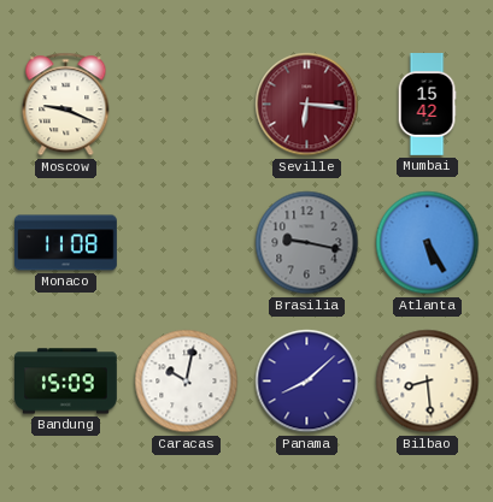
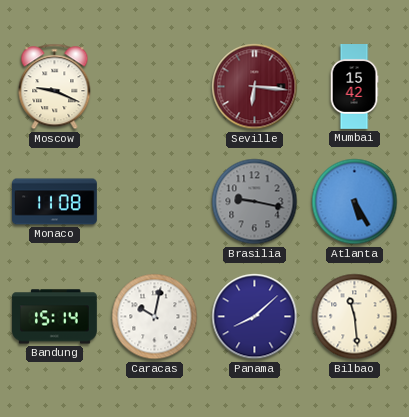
Bandung: 15:09 -> 15:14 (55, 317)
Bilbao: 8:29 -> 11:29 (355, 317)
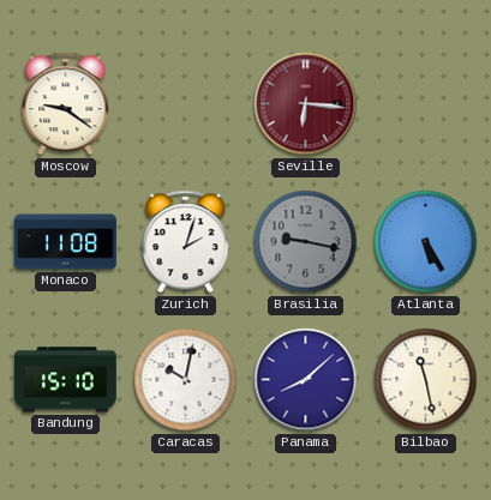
Moscow: 9:19 -> 9:21 (66, 104)
Mumbai: 15:42 -> none (354, 87)
Zurich: none -> 2:03 (186, 242)
Bandung: 15:14 -> 15:10 (66, 380)
Bilbao: 11:29 -> 11:28 (426, 380)
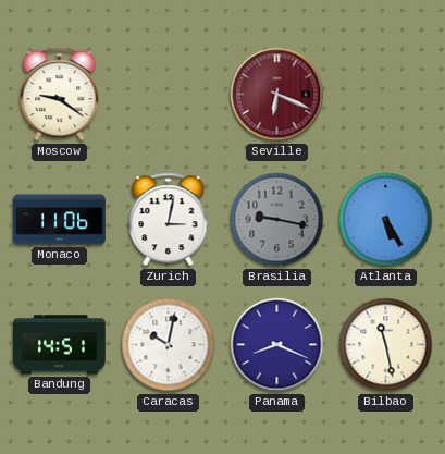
Seville: 6:16 -> 6:19 (277, 95)
Monaco: 11:08 -> 11:06 (60, 220)
Zurich: 2:03 -> 3:02 (169, 220)
Bandung: 15:10 -> 14:51 (60, 345)
Panama: 8:08 -> 8:19 (277, 345)
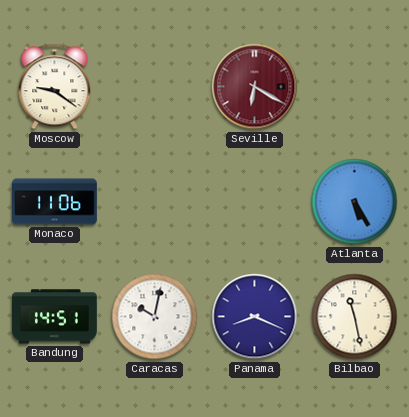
Seville: 6:19 -> 6:20 (255, 87)
Zurich: 3:02 -> none (169, 220)
Brasilia: 9:17 -> none (277, 220)
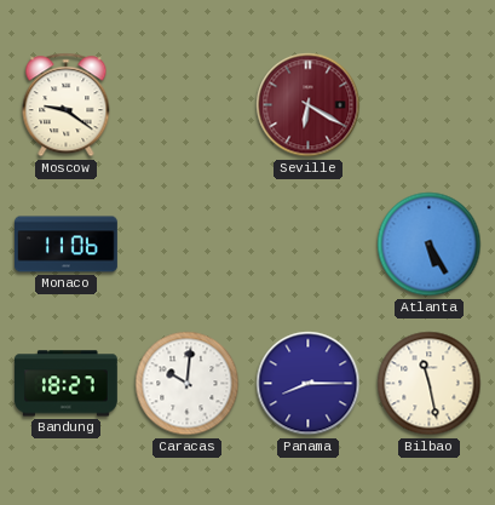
Bandung: 14:51 -> 18:27 (67, 384)
Caracas: 10:02 -> 10:01 (188, 384)
Panama: 8:19 -> 8:15 (309, 384)
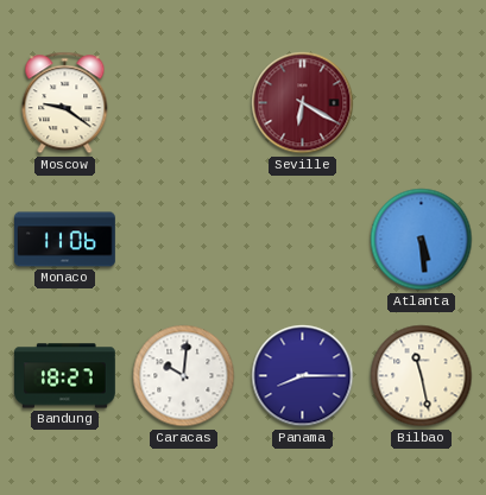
Atlanta: 5:25 -> 5:29 (422, 240)
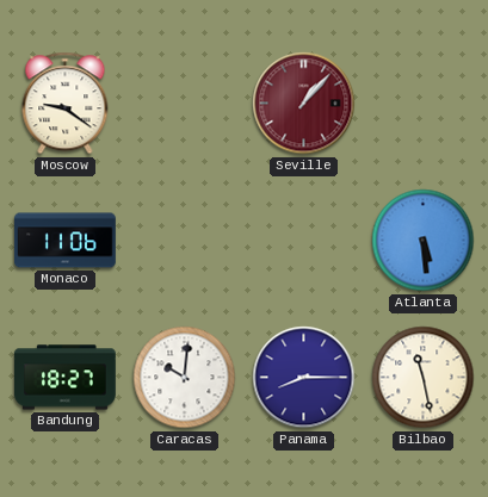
Seville: 6:20 -> 1:07 (304, 104)
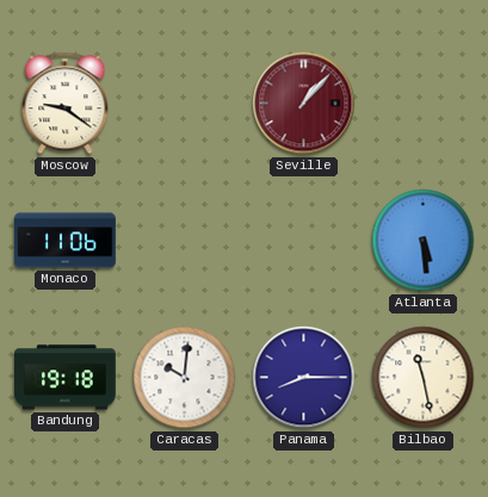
Bandung: 18:27 -> 19:18 (66, 378)
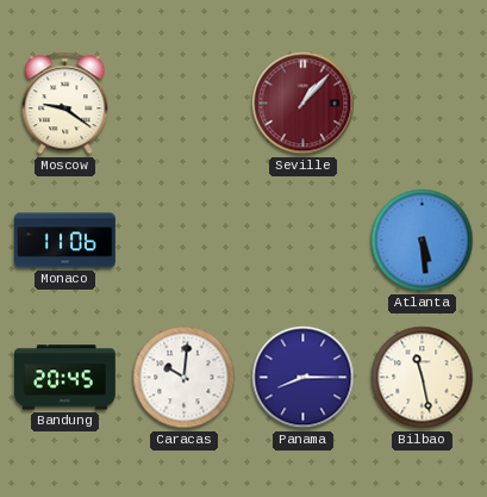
Bandung: 19:18 -> 20:45 (65, 378)
